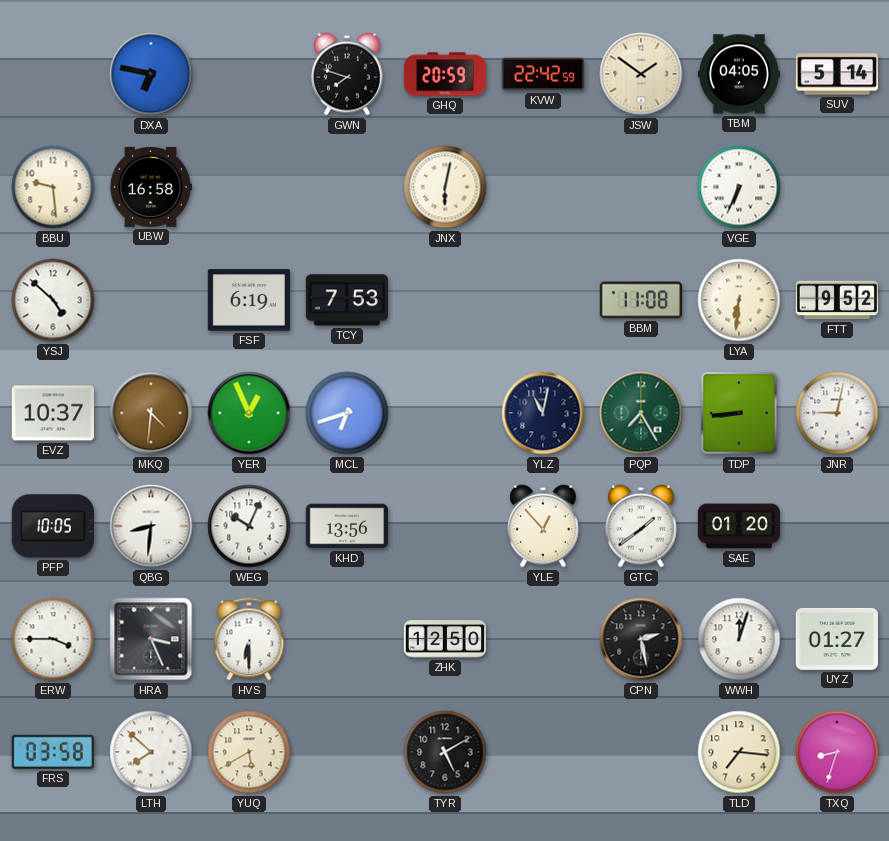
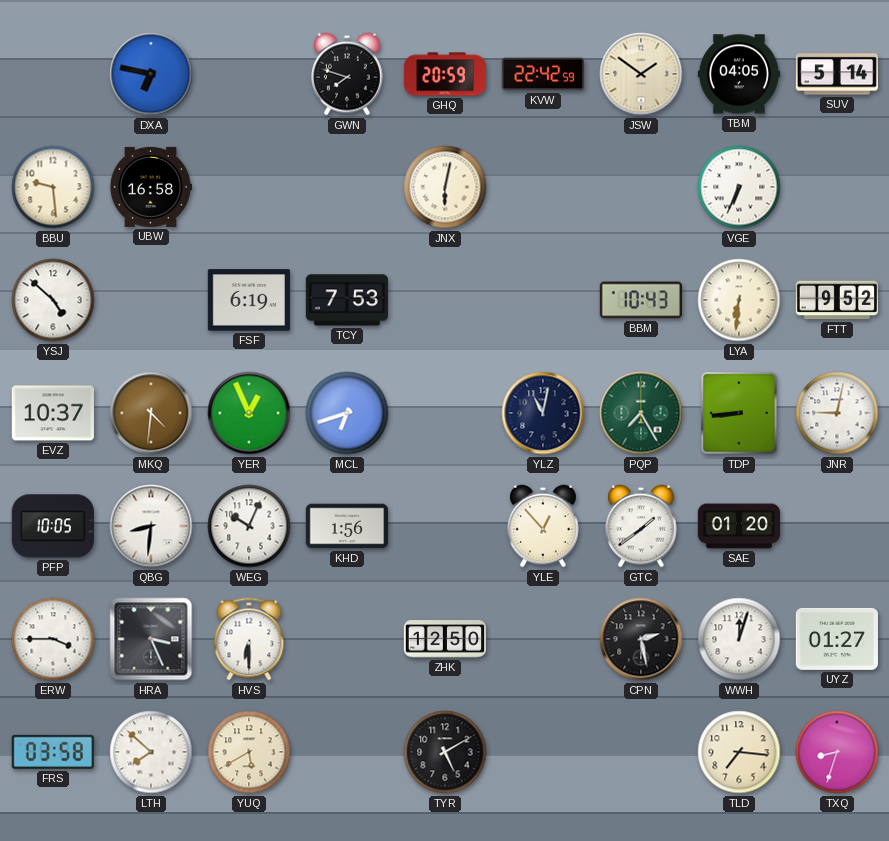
BBM: 11:08 -> 10:43 (640, 300)
KHD: 13:56 -> 1:56 (346, 526)
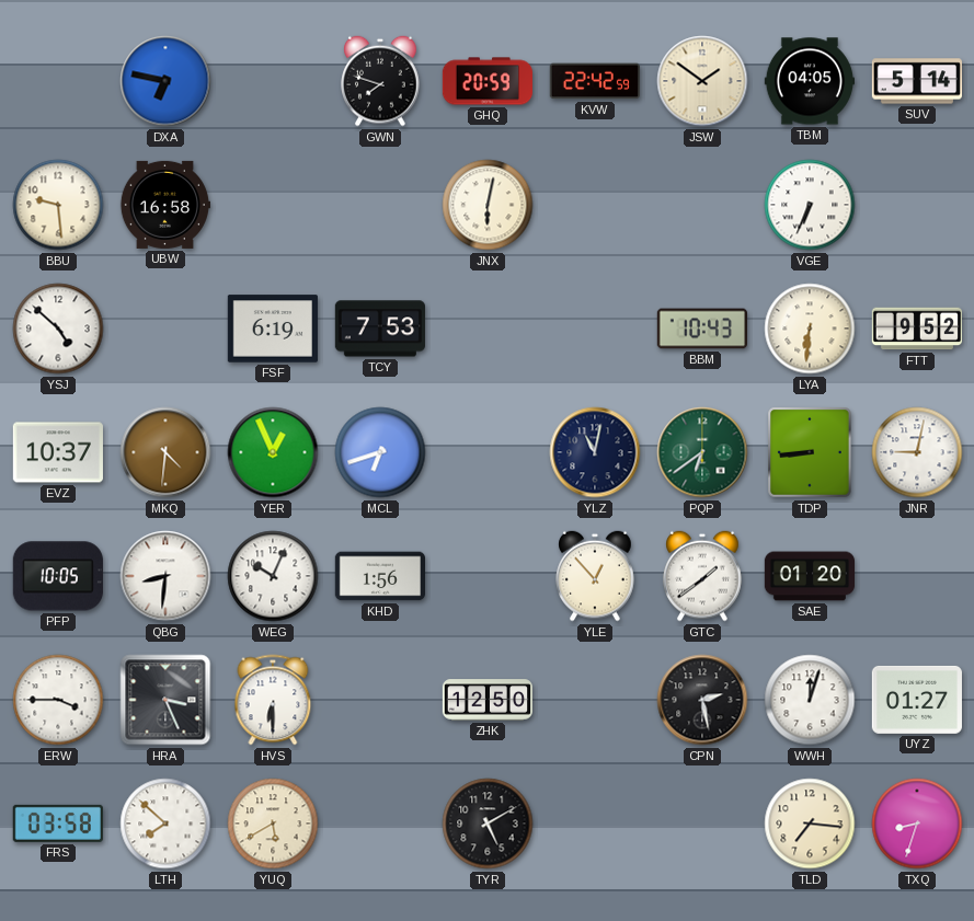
PQP: 7:25 -> 6:39 (702, 452)
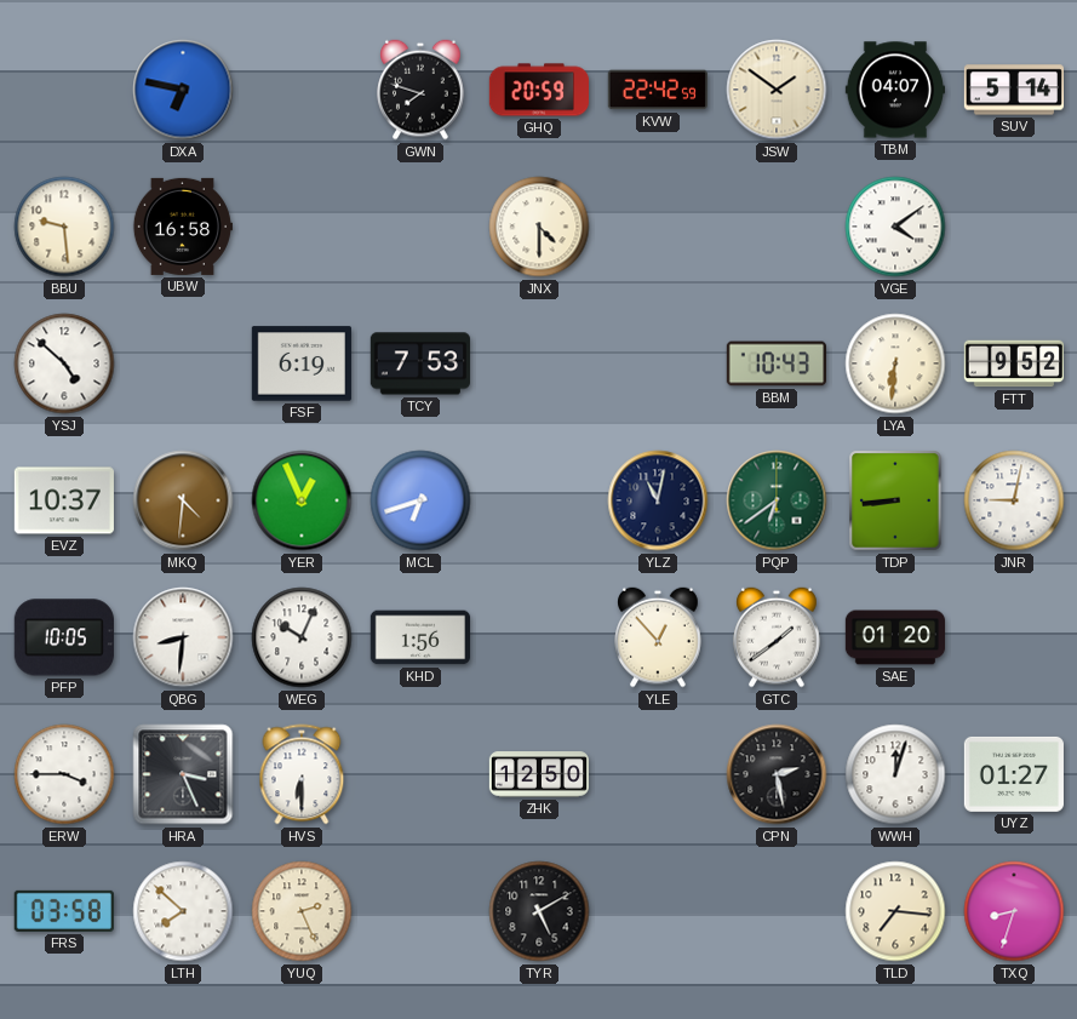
TBM: 04:05 -> 04:07 (894, 90)
JNX: 6:02 -> 4:30 (539, 227)
VGE: 6:34 -> 4:09 (895, 227)
YUQ: 5:40 -> 2:26 (302, 911)
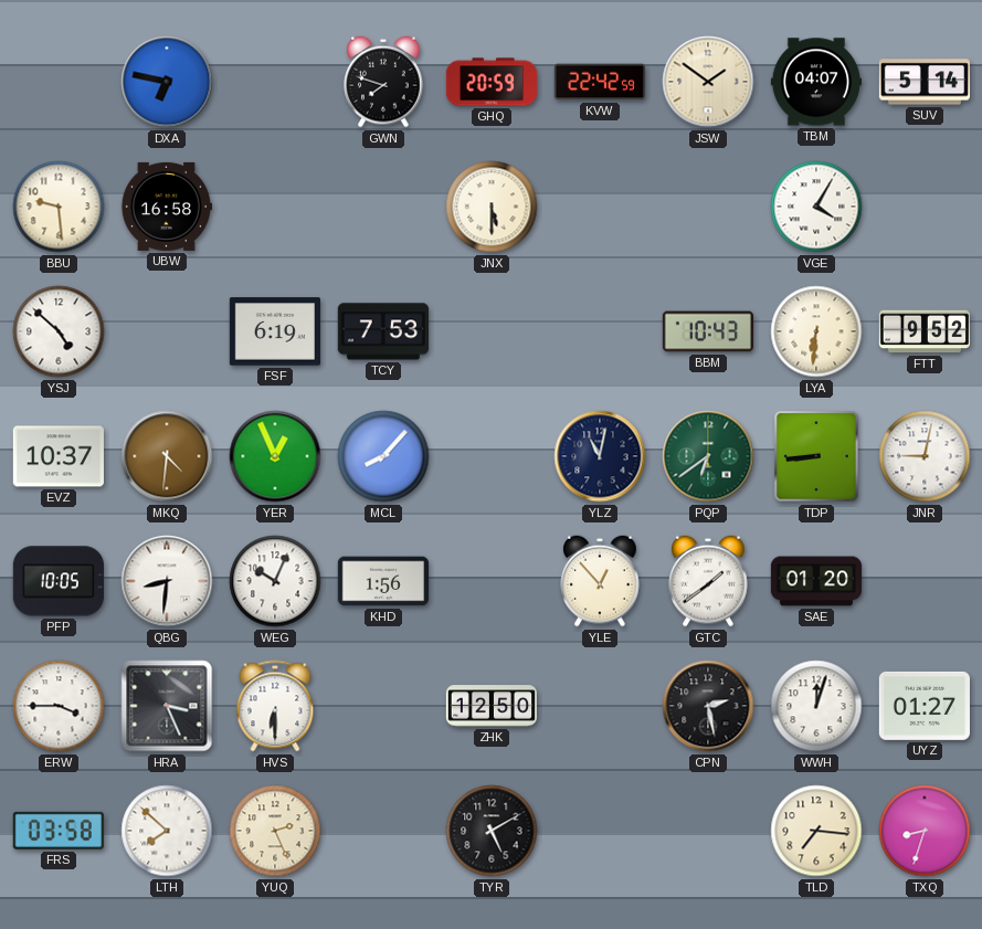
JNX: 4:30 -> 5:30 (492, 207)
VGE: 4:09 -> 4:05 (816, 207)
MCL: 6:42 -> 8:07 (383, 456)
